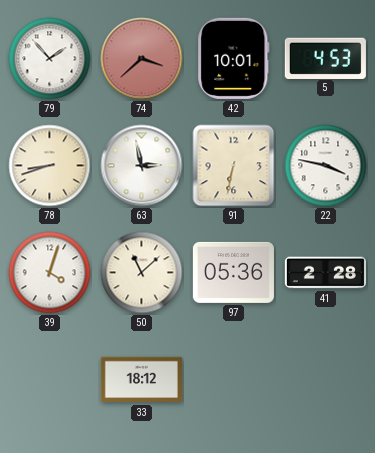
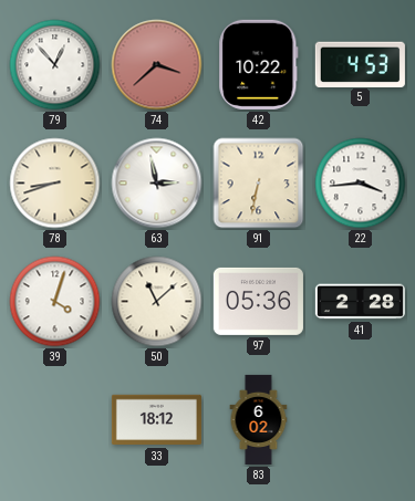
79: 1:53 -> 12:53 (55, 65)
42: 10:01 -> 10:22 (259, 64)
22: 3:47 -> 3:44 (361, 184)
83: none -> 6:02 (259, 419)
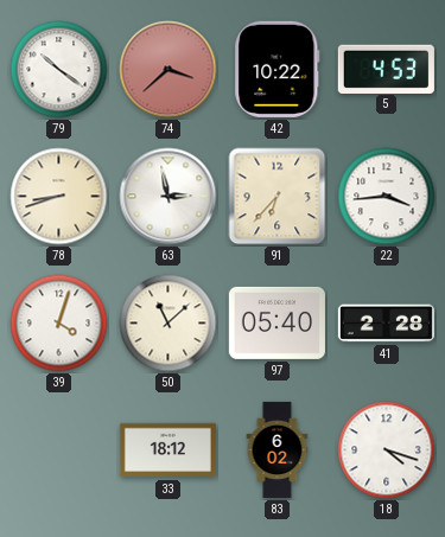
79: 12:53 -> 10:21 (59, 70)
91: 6:32 -> 6:37 (278, 197)
97: 05:36 -> 05:40 (276, 322)
18: none -> 4:18 (387, 450)
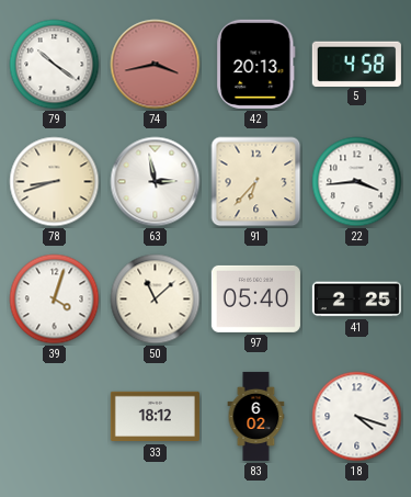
74: 3:38 -> 3:43 (156, 65)
42: 10:22 -> 20:13 (256, 64)
5: 4:53 -> 4:58 (356, 64)
41: 2:28 -> 2:25 (356, 300)
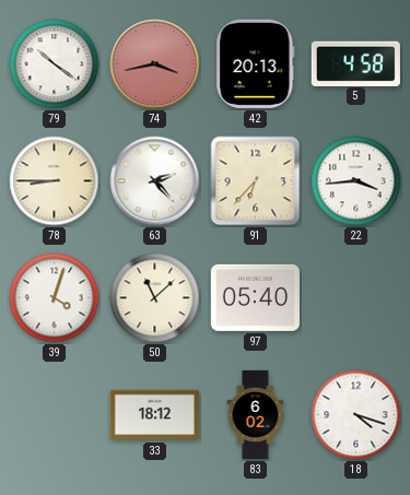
78: 8:42 -> 8:45 (55, 181)
63: 2:58 -> 2:23 (155, 181)
41: 2:25 -> none (356, 300)
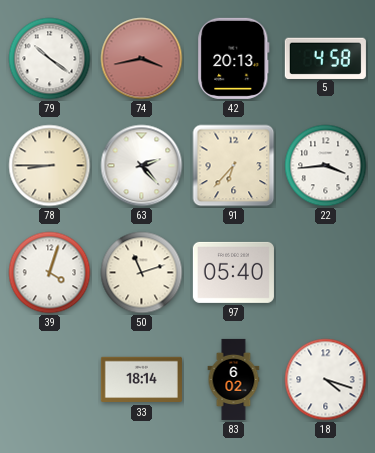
50: 11:08 -> 11:12 (142, 273)
33: 18:12 -> 18:14 (141, 380)
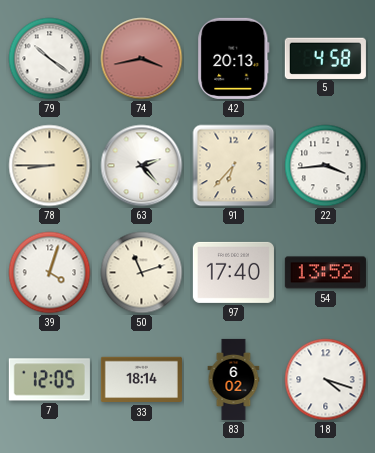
97: 05:40 -> 17:40 (233, 272)
54: none -> 13:52 (325, 273)
7: none -> 12:05 (49, 380)
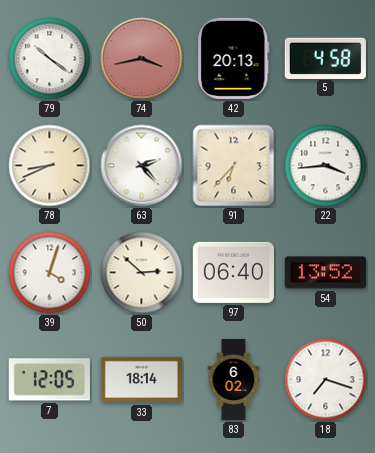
78: 8:45 -> 8:41 (50, 166)
50: 11:12 -> 2:52 (142, 273)
97: 17:40 -> 06:40 (233, 272)
18: 4:18 -> 7:18 (326, 380)
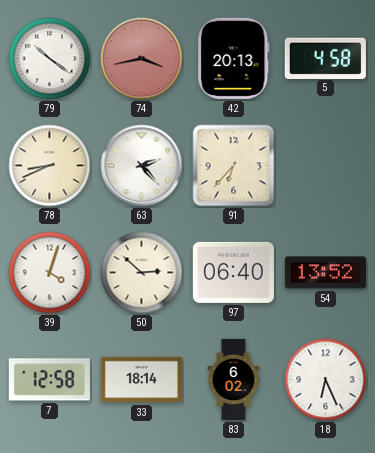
22: 3:44 -> none (326, 166)
7: 12:05 -> 12:58 (49, 380)
18: 7:18 -> 6:26 (326, 380)
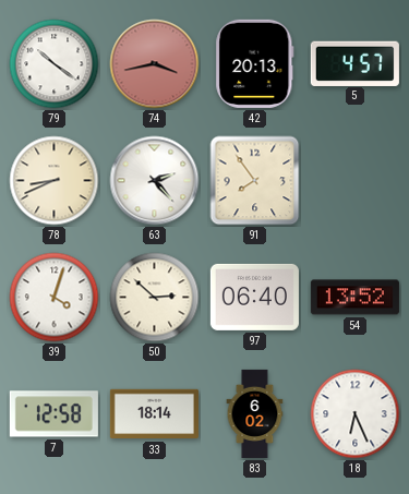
5: 4:58 -> 4:57 (354, 63)
91: 6:37 -> 7:54 (255, 181)
